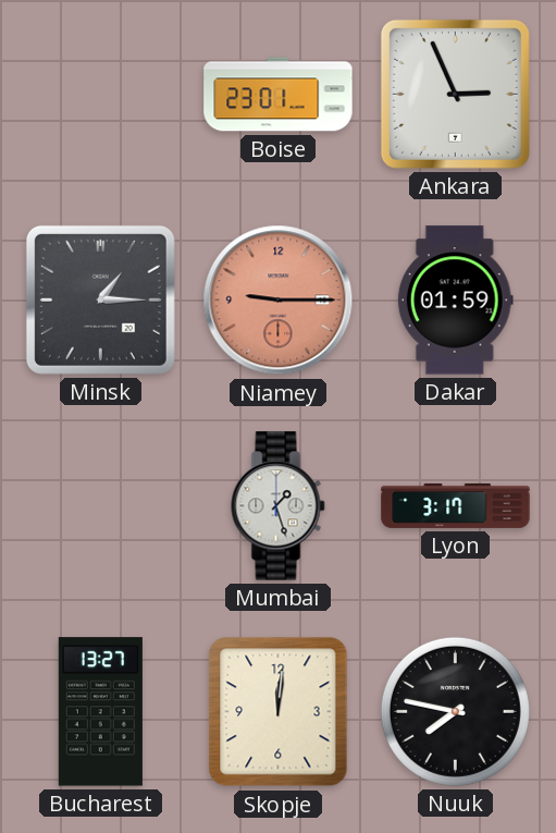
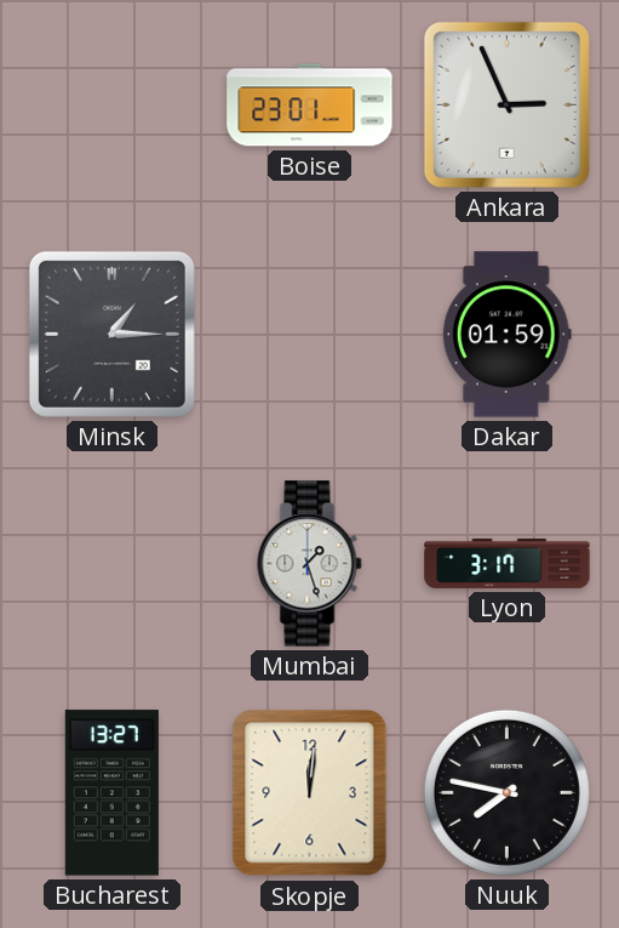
Niamey: 9:15 -> none (279, 301)
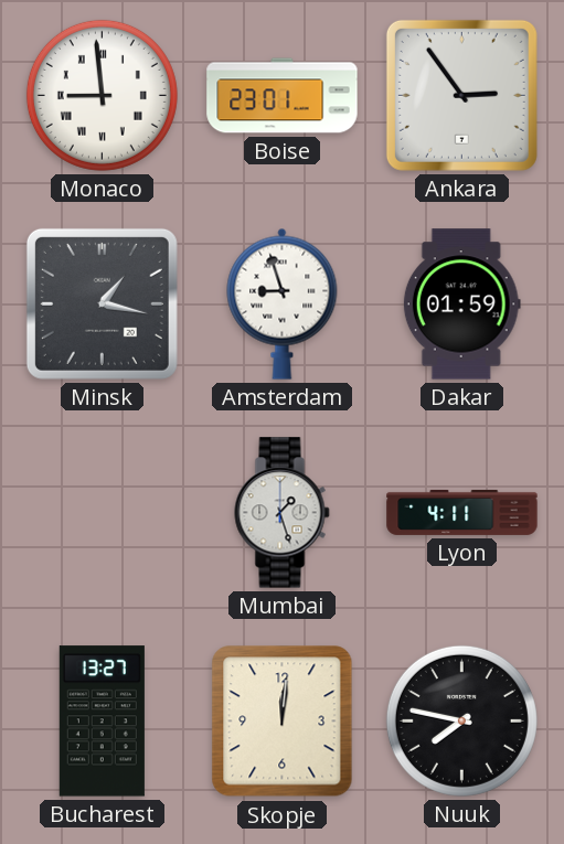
Monaco: none -> 8:59 (102, 95)
Ankara: 2:56 -> 2:54 (461, 95)
Minsk: 1:15 -> 1:17 (102, 303)
Amsterdam: none -> 8:57 (283, 303)
Lyon: 3:17 -> 4:11 (462, 512)
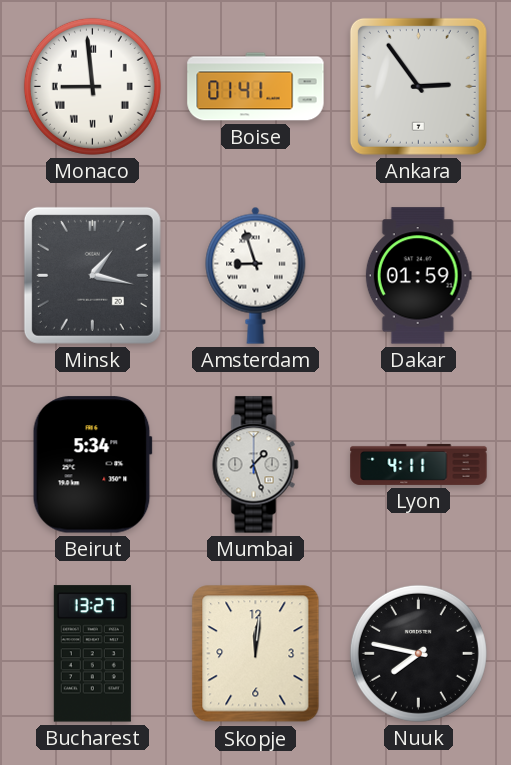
Boise: 23:01 -> 01:41 (256, 87)
Beirut: none -> 5:34 (92, 465)
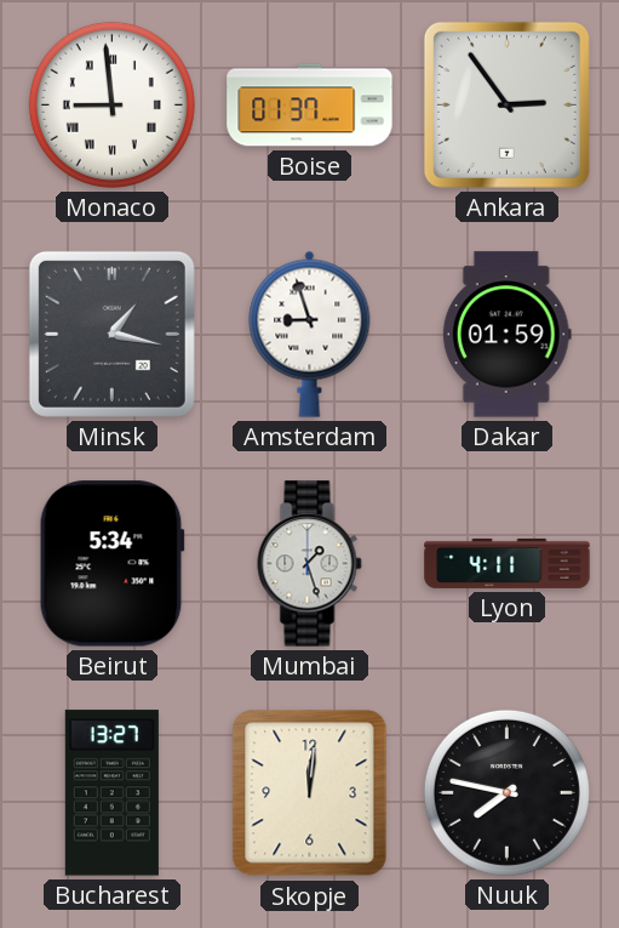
Boise: 01:41 -> 01:37 (310, 106)
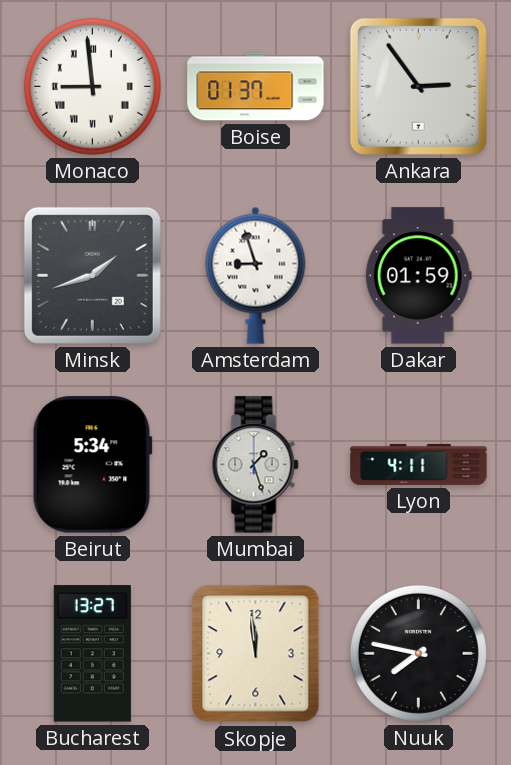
Minsk: 1:17 -> 1:42 (92, 275)
Skopje: 12:01 -> 11:59 (256, 654)
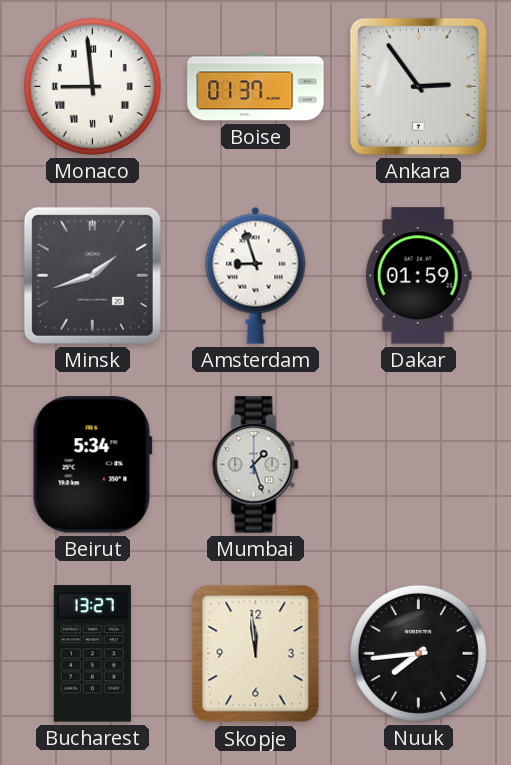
Lyon: 4:11 -> none (419, 464)
Nuuk: 7:47 -> 7:44 (418, 653)
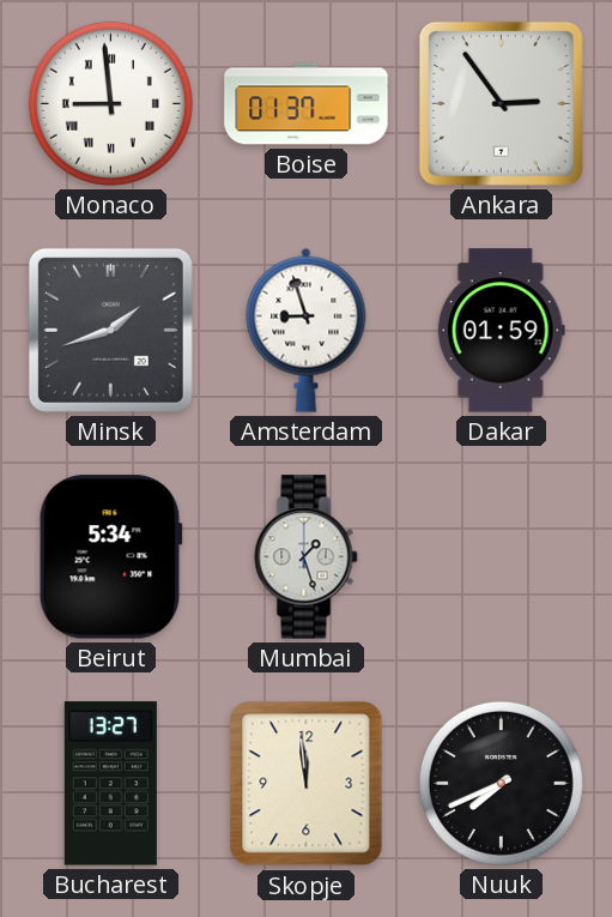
Nuuk: 7:44 -> 7:41 (501, 783)
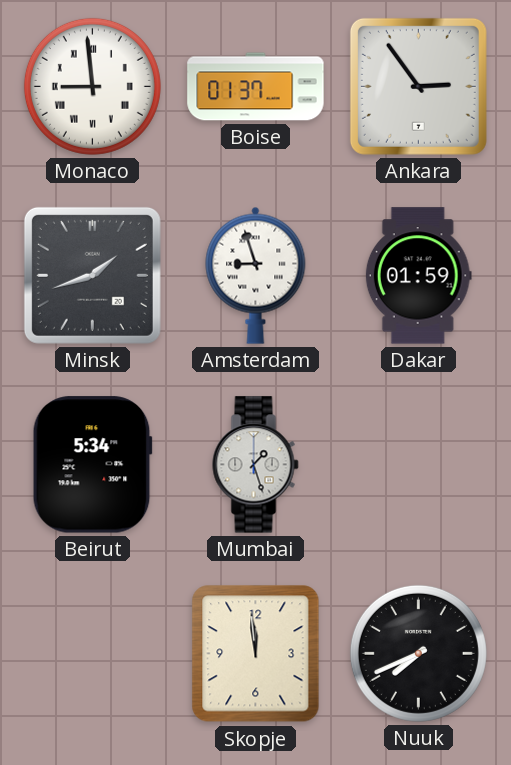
Bucharest: 13:27 -> none (110, 784)
